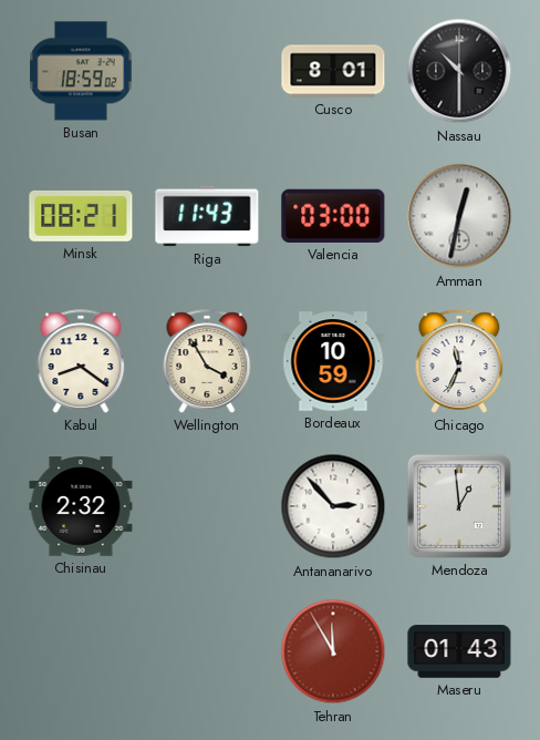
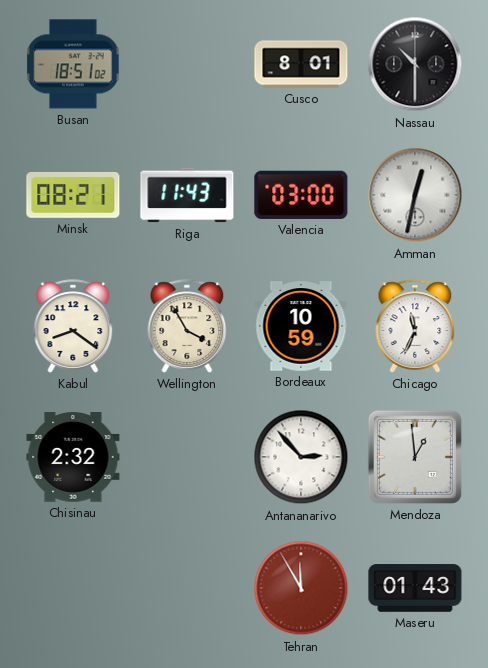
Busan: 18:59 -> 18:51 (73, 64)
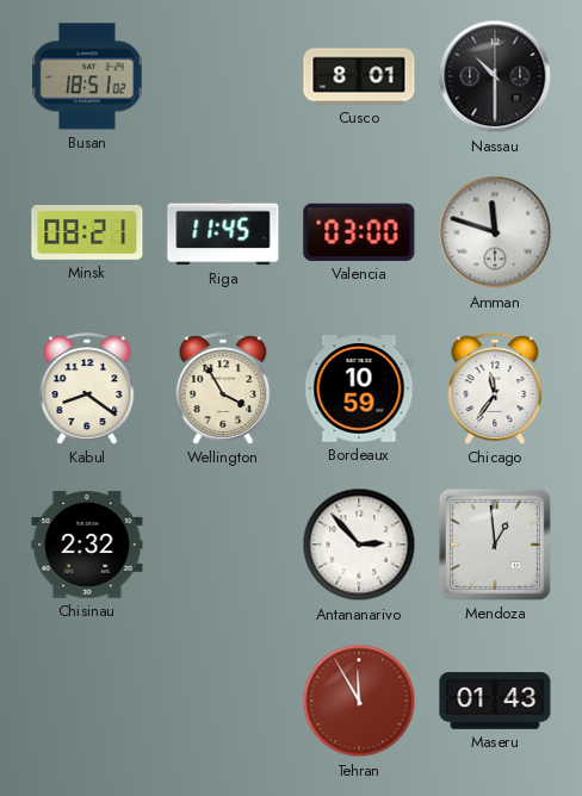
Riga: 11:43 -> 11:45 (223, 232)
Amman: 12:32 -> 11:48 (495, 232)
Chicago: 11:34 -> 11:36 (495, 388)
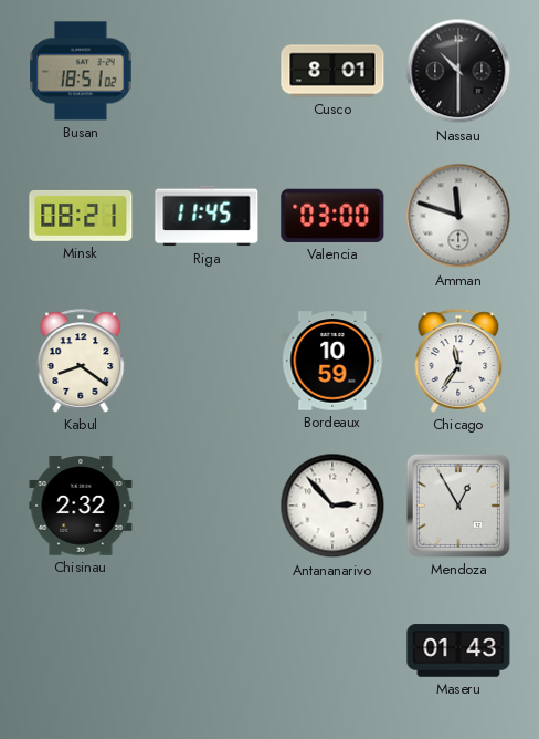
Wellington: 3:55 -> none (223, 388)
Mendoza: 12:59 -> 12:55 (458, 506)
Tehran: 11:55 -> none (359, 701)
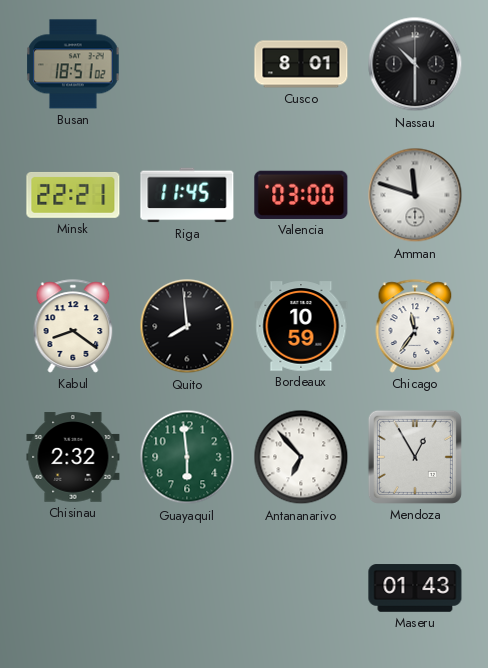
Minsk: 08:21 -> 22:21 (73, 195)
Quito: none -> 7:59 (187, 326)
Guayaquil: none -> 5:59 (187, 457)
Antananarivo: 2:53 -> 6:53 (301, 457)
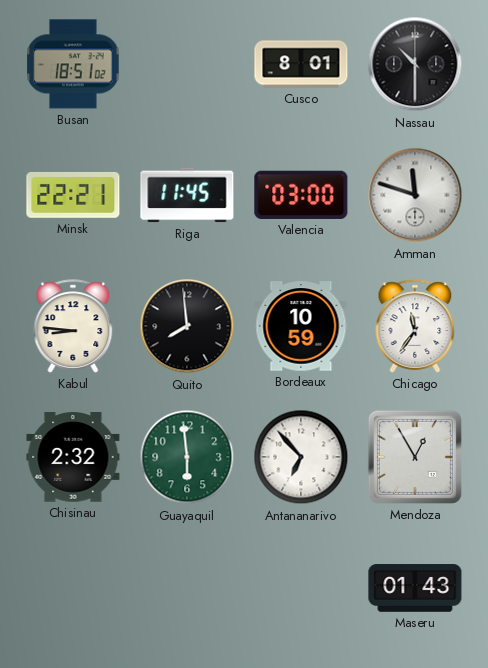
Kabul: 8:21 -> 8:46 (73, 326)
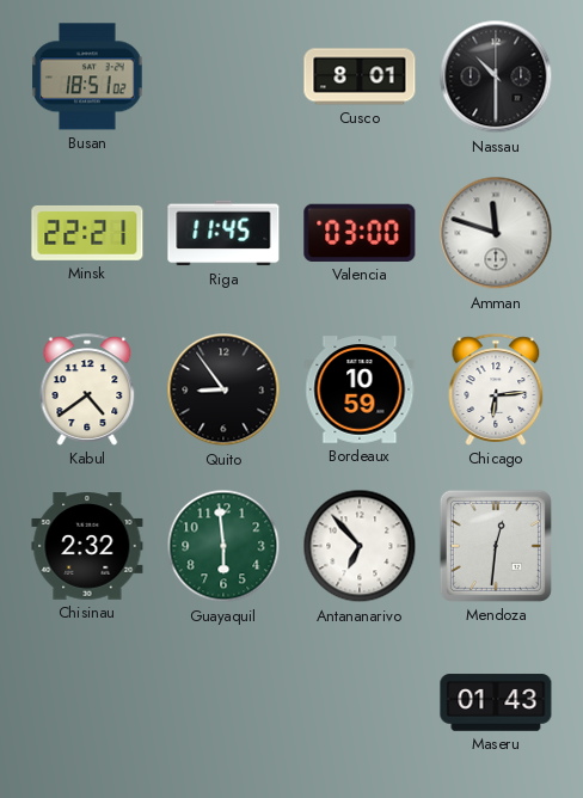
Kabul: 8:46 -> 4:39 (87, 389)
Quito: 7:59 -> 8:54 (223, 389)
Chicago: 11:36 -> 6:14 (496, 389)
Mendoza: 12:55 -> 12:31 (496, 546)
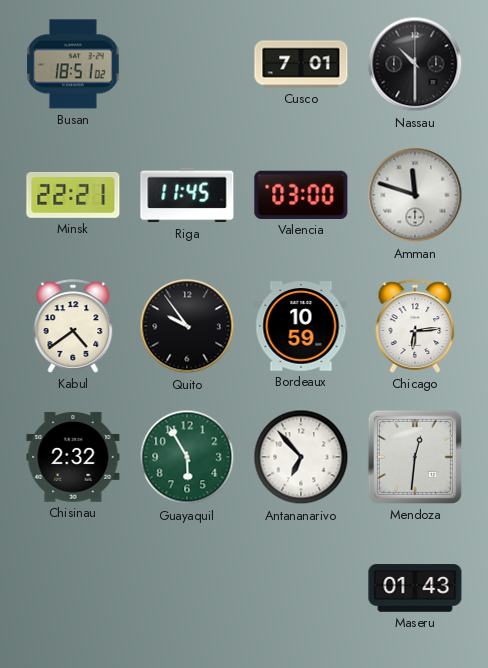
Cusco: 8:01 -> 7:01 (301, 64)
Quito: 8:54 -> 9:54 (187, 326)
Guayaquil: 5:59 -> 5:55 (187, 457)
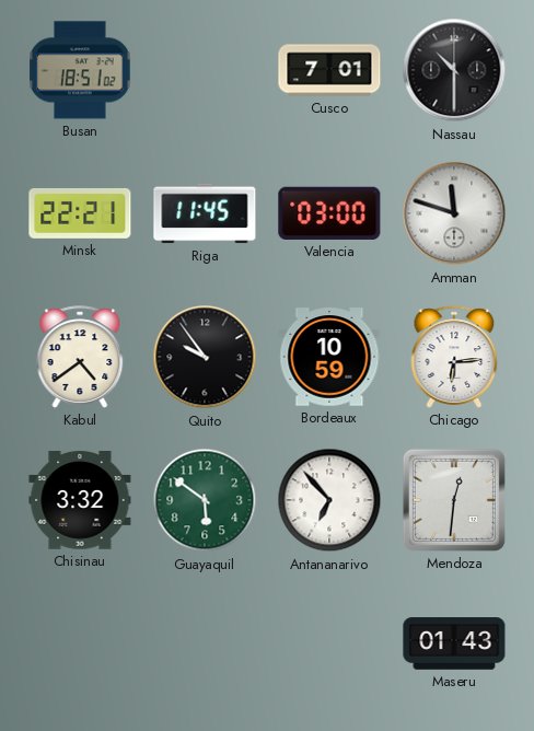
Chisinau: 2:32 -> 3:32 (80, 500)
Guayaquil: 5:55 -> 5:51 (205, 500)
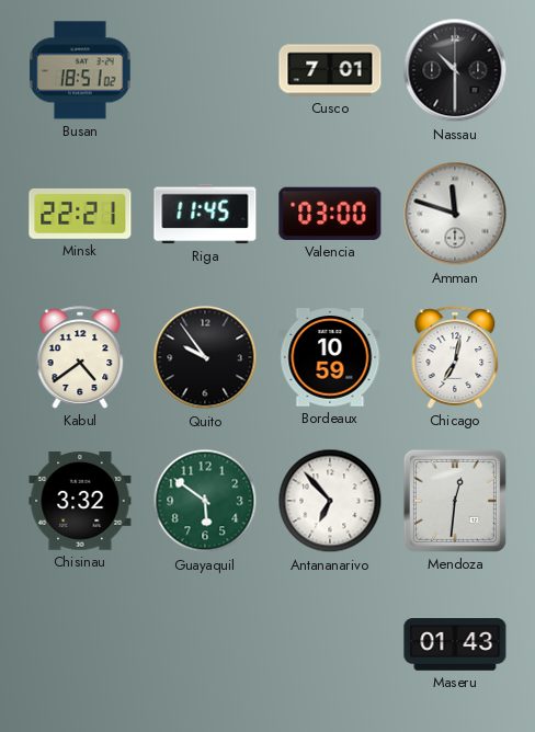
Chicago: 6:14 -> 7:02 (455, 357)
